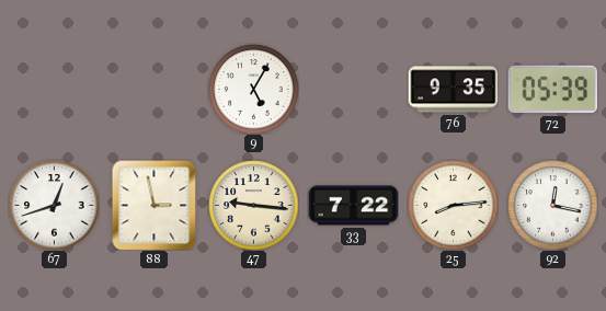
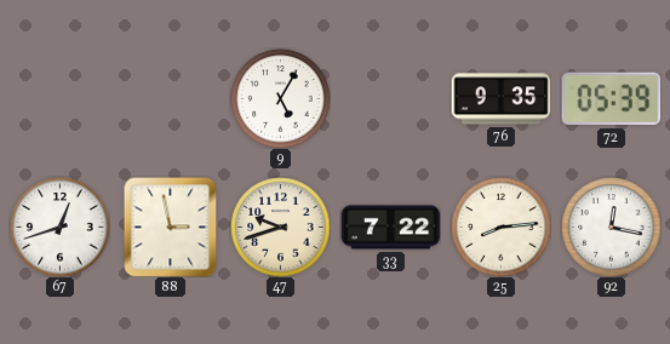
47: 9:16 -> 9:42 (280, 227)
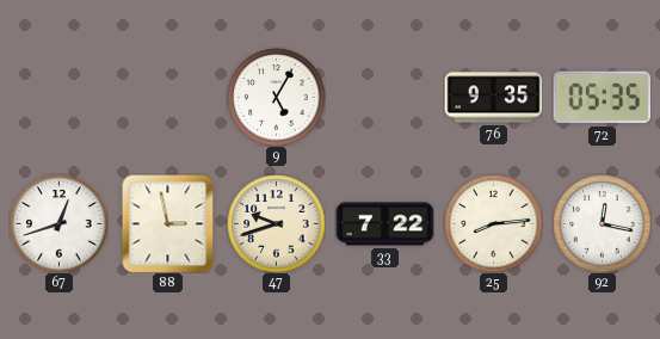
72: 05:39 -> 05:35 (602, 98)
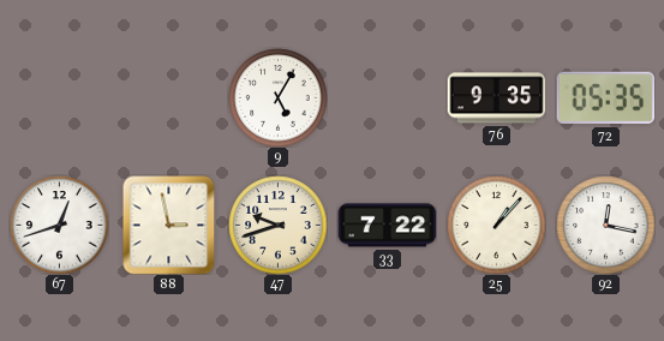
25: 8:14 -> 1:07 (496, 225)
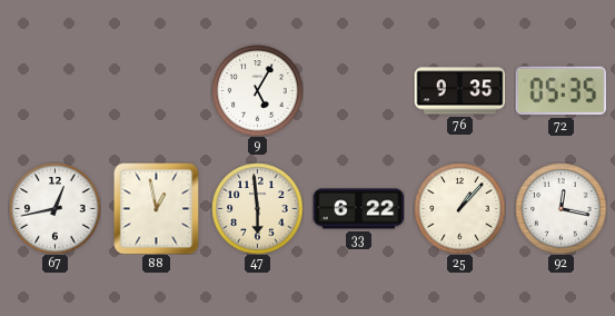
67: 12:42 -> 12:43 (54, 208)
88: 2:58 -> 12:58 (157, 208)
47: 9:42 -> 5:59 (257, 208)
33: 7:22 -> 6:22 (358, 209)
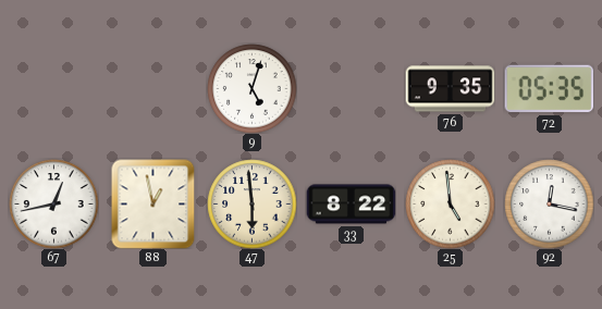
9: 5:05 -> 5:03 (251, 88)
33: 6:22 -> 8:22 (351, 205)
25: 1:07 -> 4:59 (450, 203)
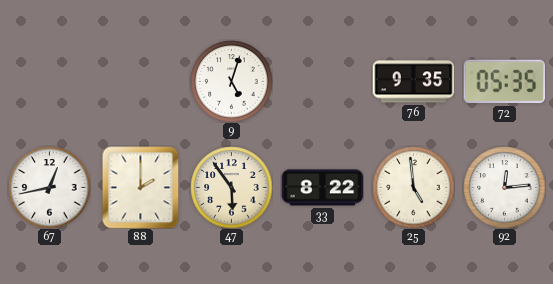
88: 12:58 -> 2:00 (141, 187)
47: 5:59 -> 5:54 (231, 187)
92: 12:17 -> 12:14 (504, 187)
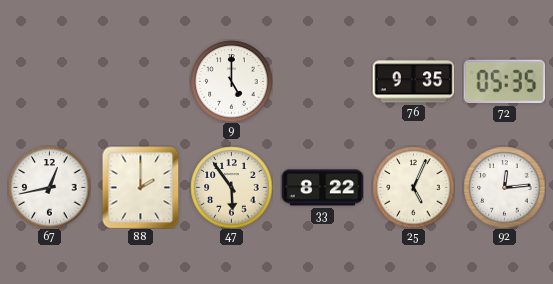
9: 5:03 -> 5:00 (231, 81)
25: 4:59 -> 5:04 (413, 187)
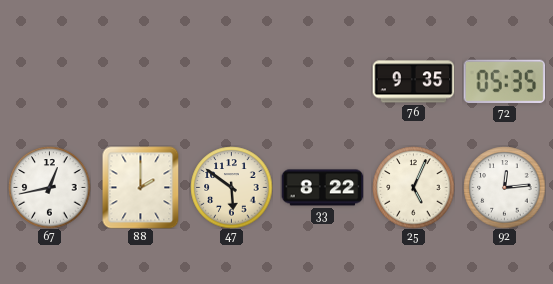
9: 5:00 -> none (231, 81)
47: 5:54 -> 5:51 (231, 187)
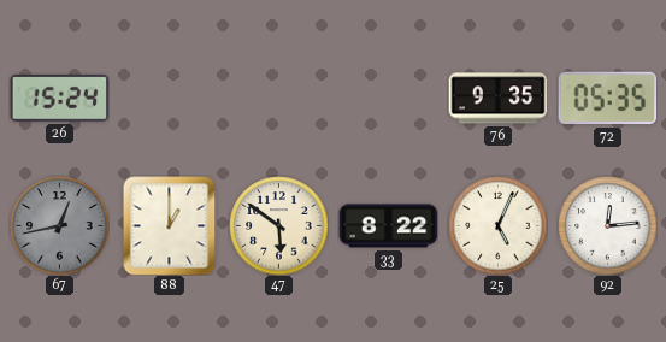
26: none -> 15:24 (59, 98)
67 dial: white -> grey (59, 225)
88: 2:00 -> 1:00 (170, 225)
